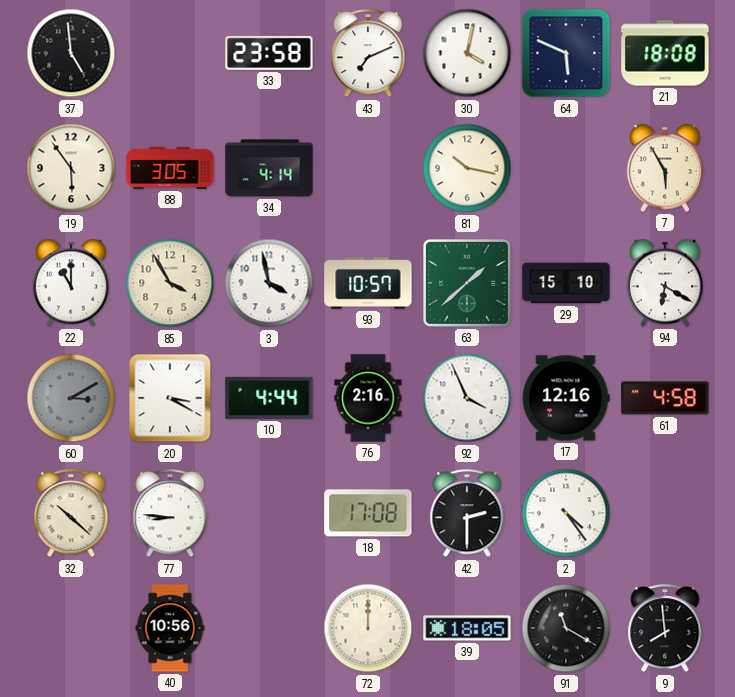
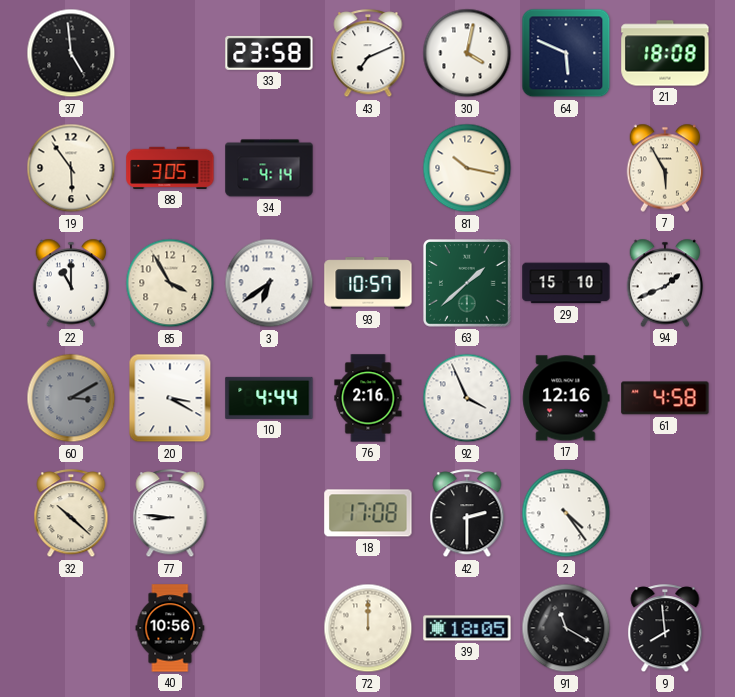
3: 3:58 -> 6:39 (269, 283)
94: 6:20 -> 1:41 (665, 283)
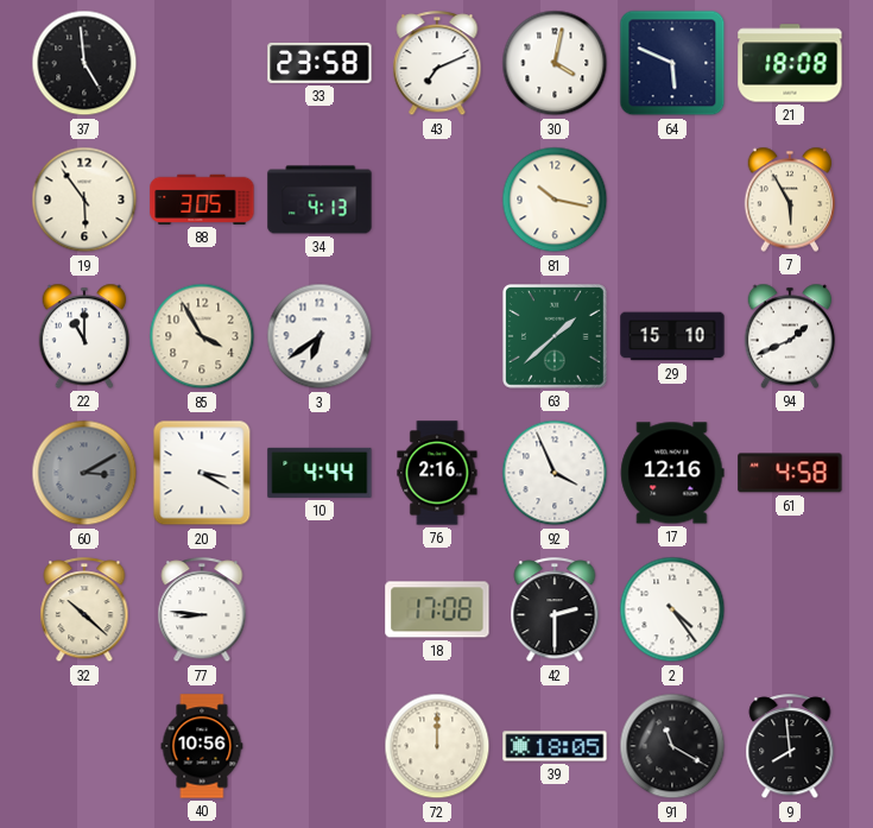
34: 4:14 -> 4:13 (320, 200)
93: 10:57 -> none (368, 283)
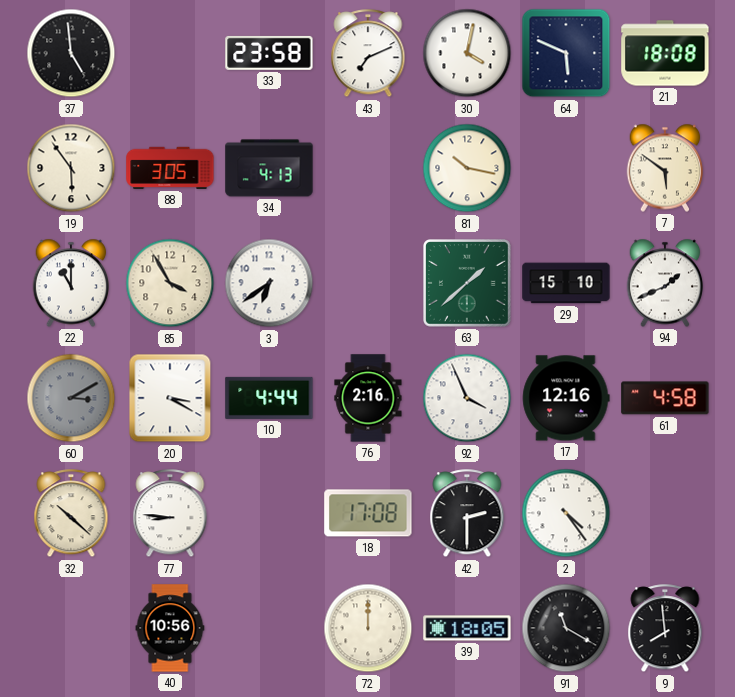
7: 5:55 -> 5:51 (665, 168)
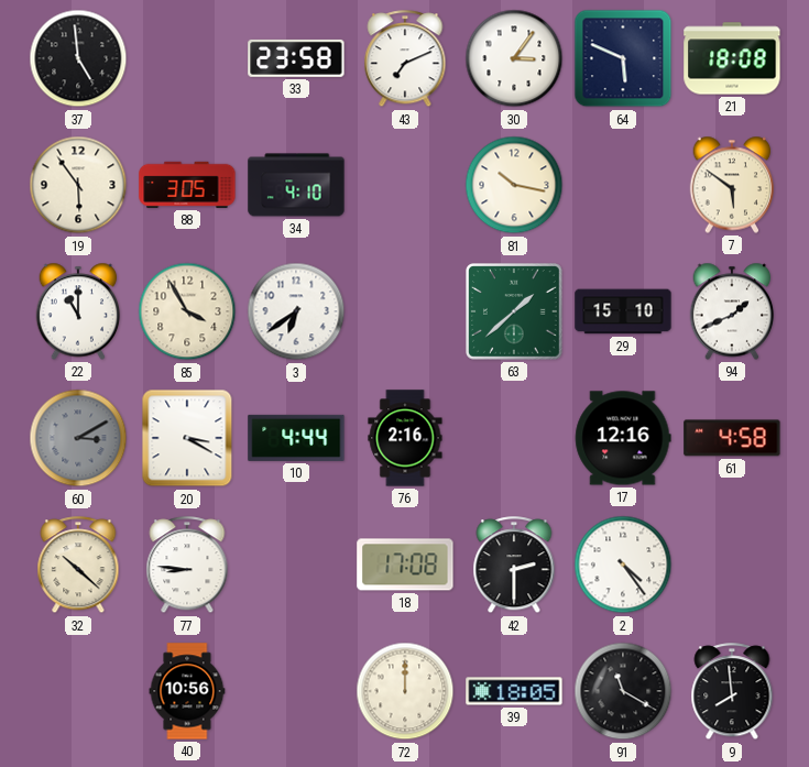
30: 4:02 -> 3:06 (514, 58)
34: 4:13 -> 4:10 (296, 185)
92: 3:56 -> none (467, 398)
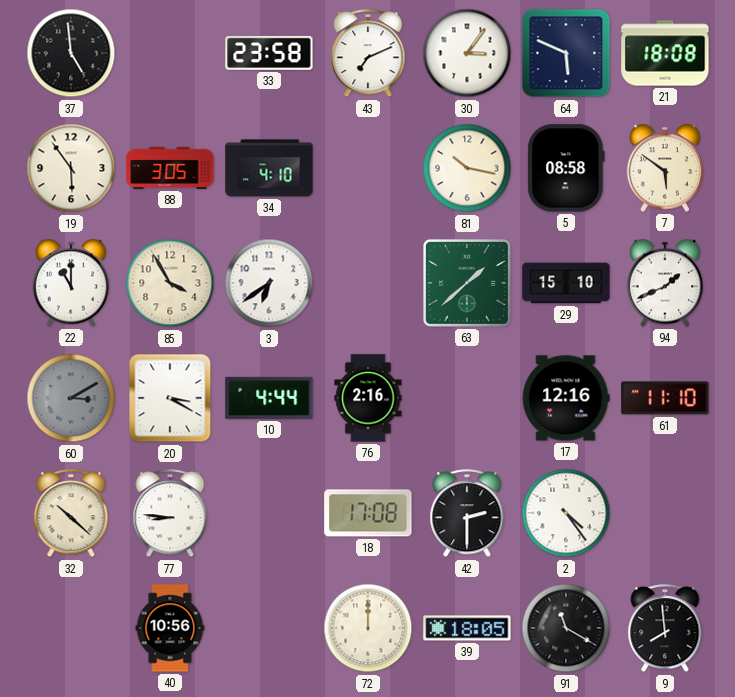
5: none -> 08:58 (566, 168)
61: 4:58 -> 11:10 (665, 398)
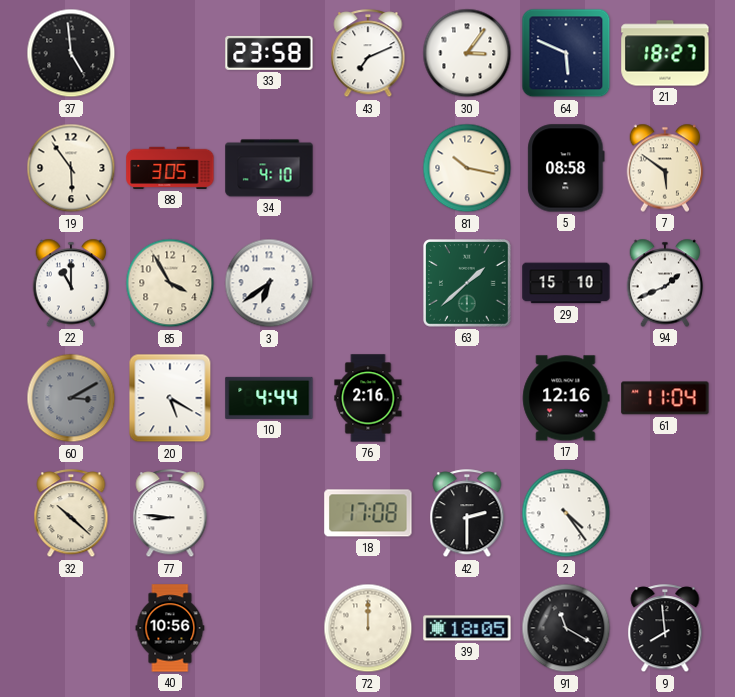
21: 18:08 -> 18:27 (665, 53)
20: 3:20 -> 5:20 (170, 398)
61: 11:10 -> 11:04 (665, 398)
